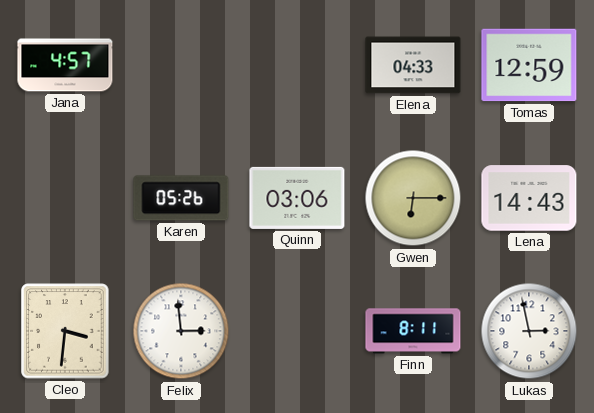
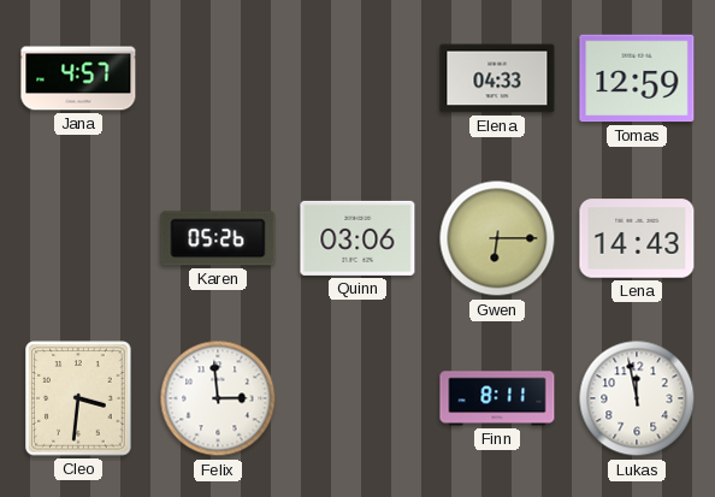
Lukas: 2:58 -> 11:58 (637, 398)
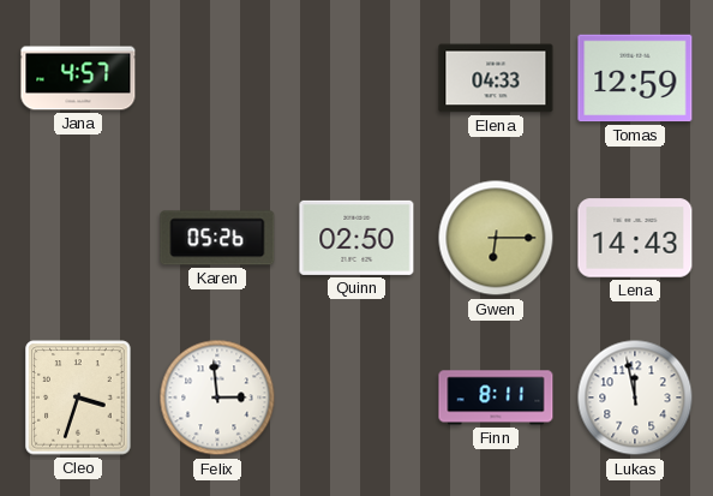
Quinn: 03:06 -> 02:50 (356, 238)
Cleo: 3:31 -> 3:33 (78, 398)
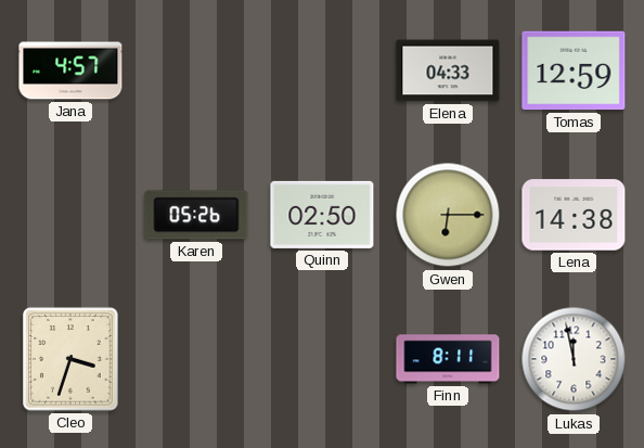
Lena: 14:43 -> 14:38 (574, 215)
Felix: 2:59 -> none (217, 398)
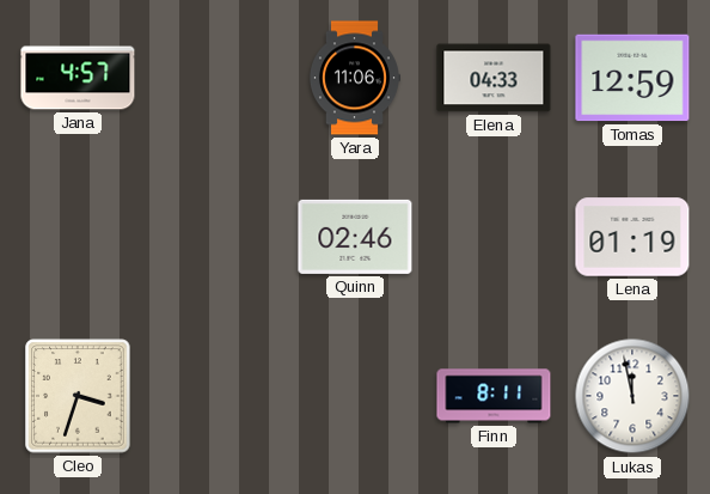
Yara: none -> 11:06 (354, 78)
Karen: 05:26 -> none (196, 215)
Quinn: 02:50 -> 02:46 (355, 237)
Gwen: 6:15 -> none (448, 215)
Lena: 14:38 -> 01:19 (632, 237)
